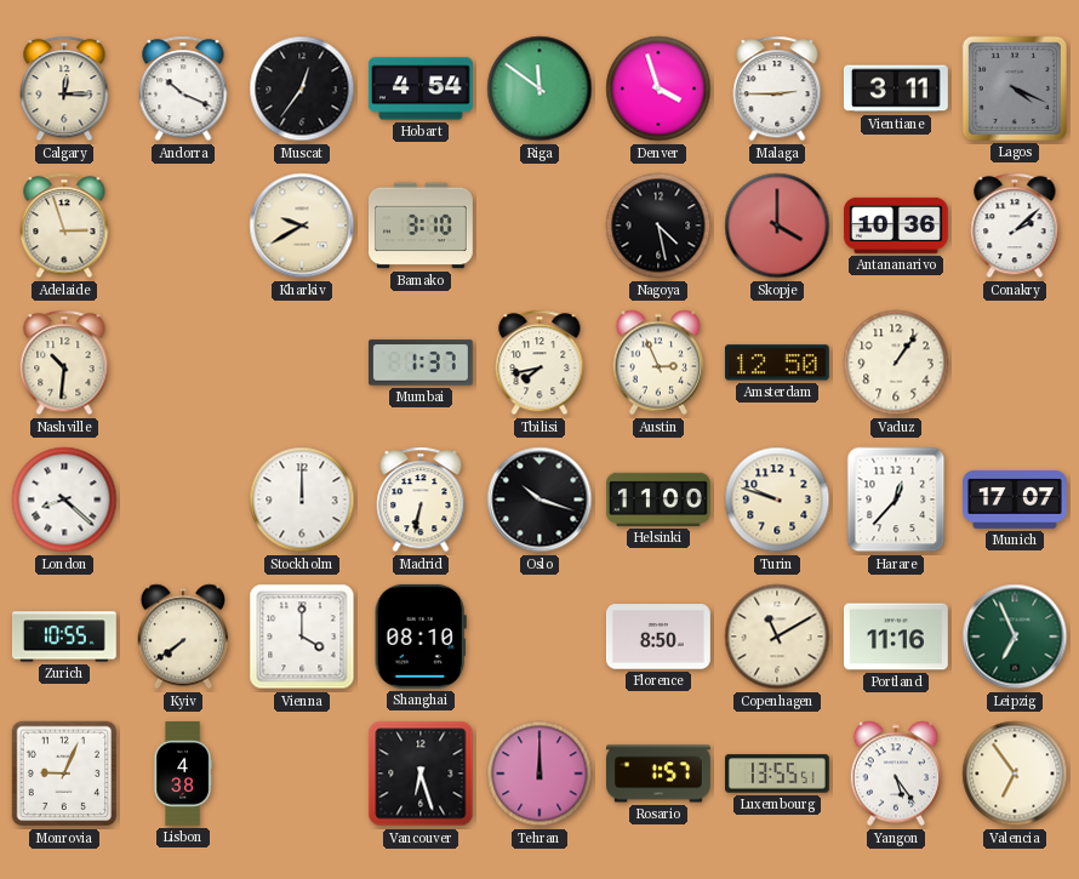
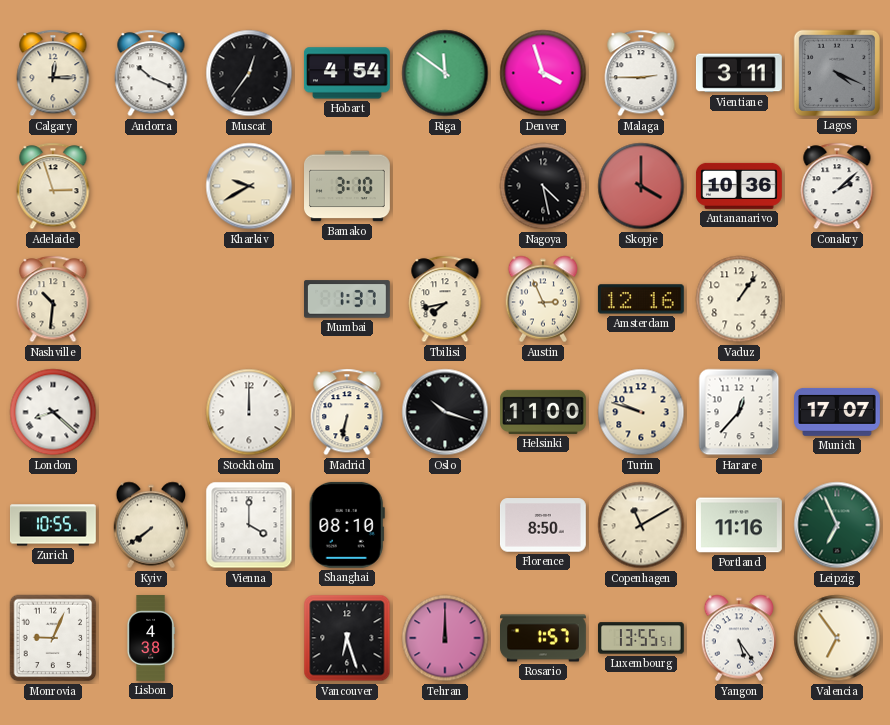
Amsterdam: 12:50 -> 12:16 (641, 299)
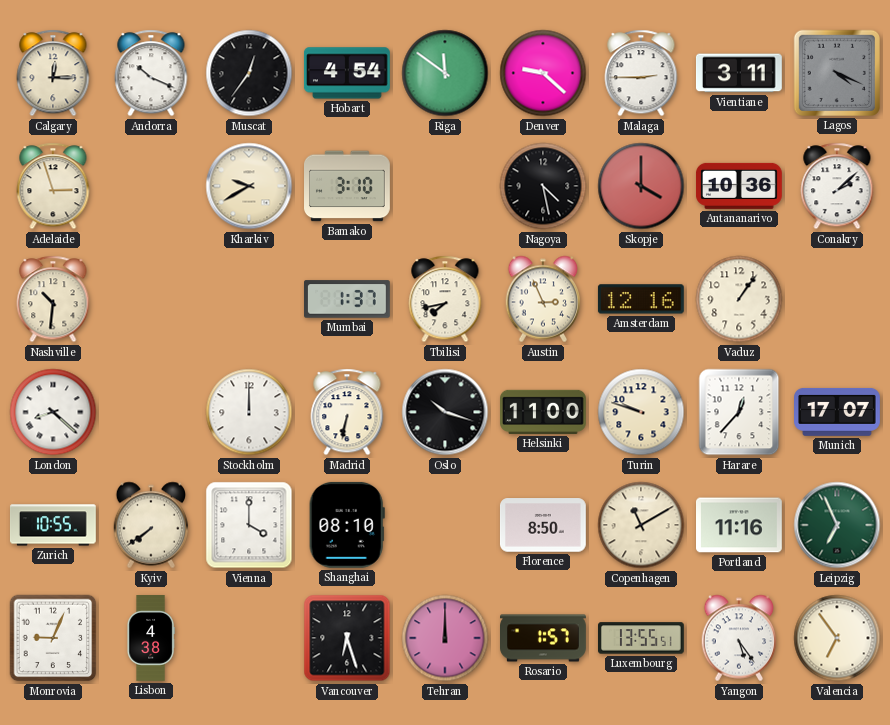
Denver: 3:57 -> 9:22 (543, 73)
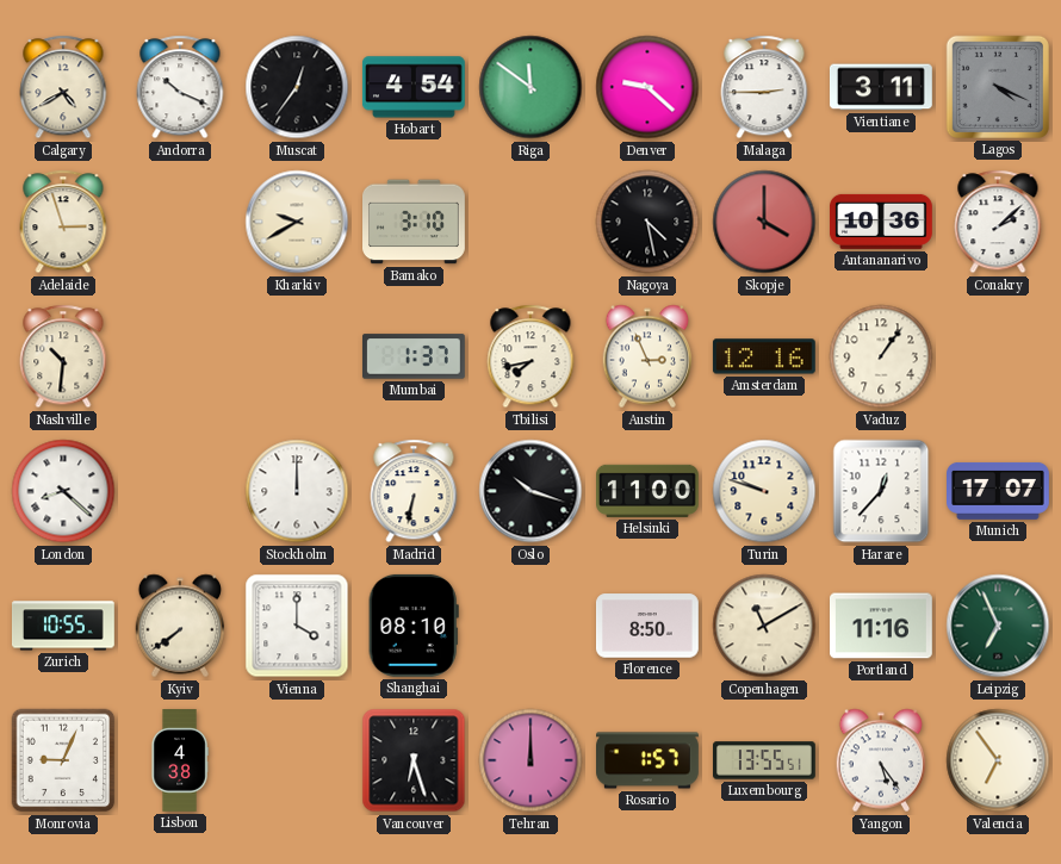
Calgary: 12:15 -> 4:40 (63, 87)
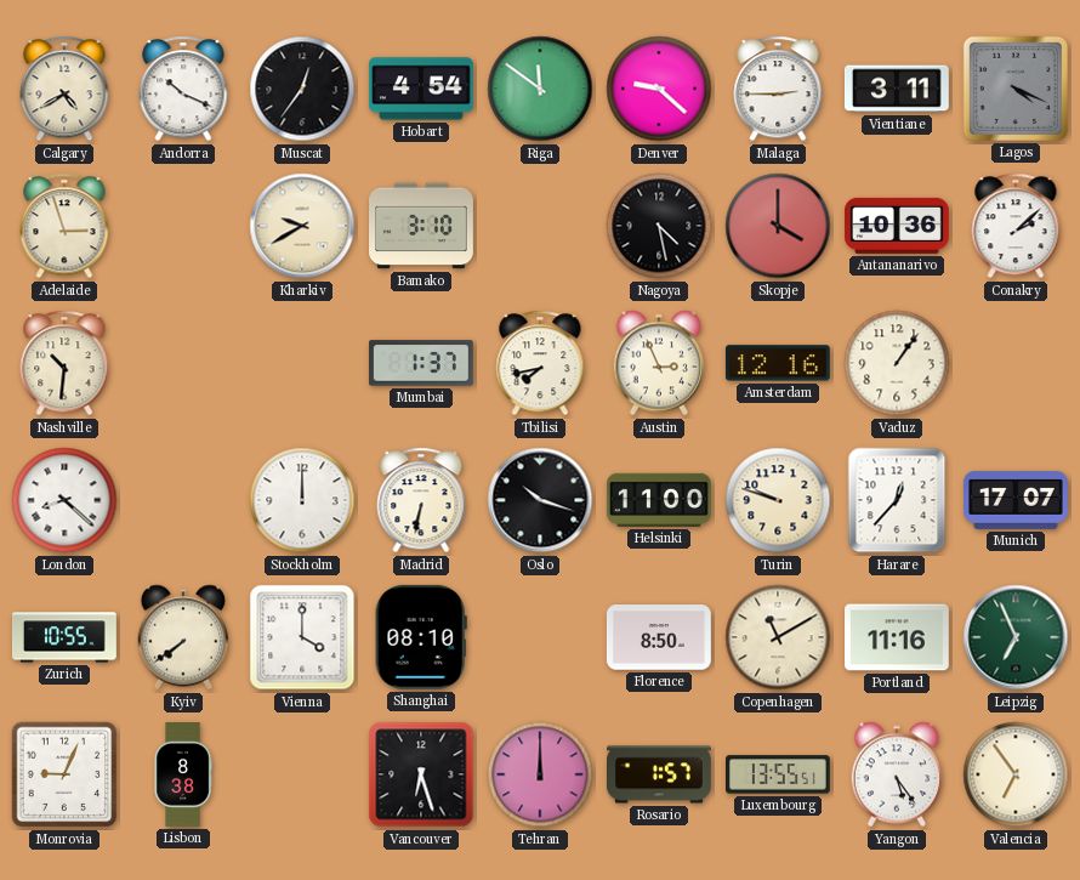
Lisbon: 4:38 -> 8:38 (183, 776)
